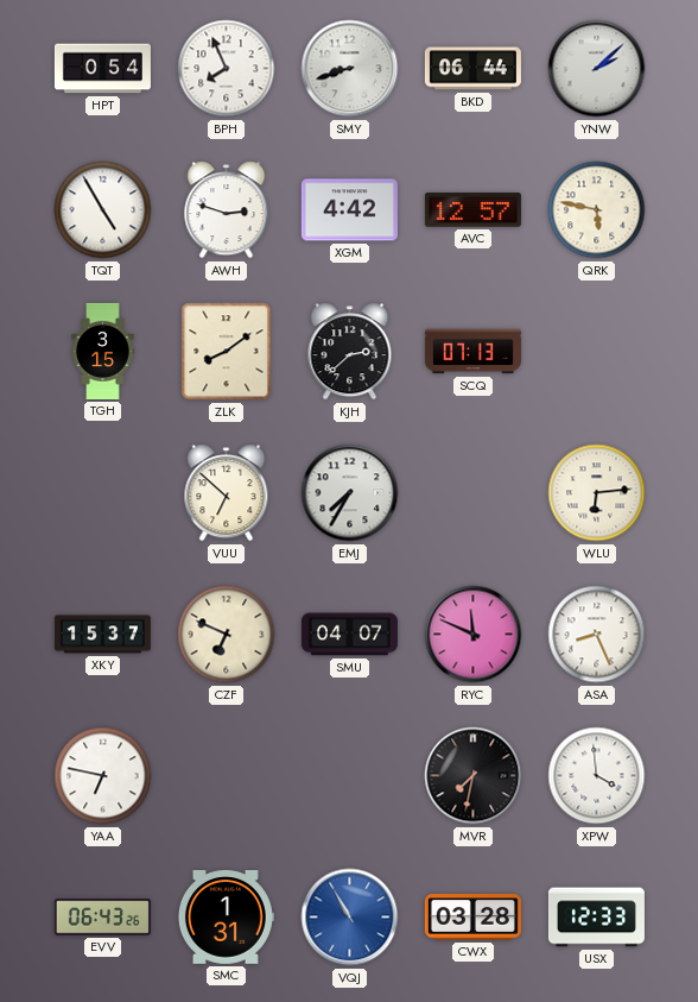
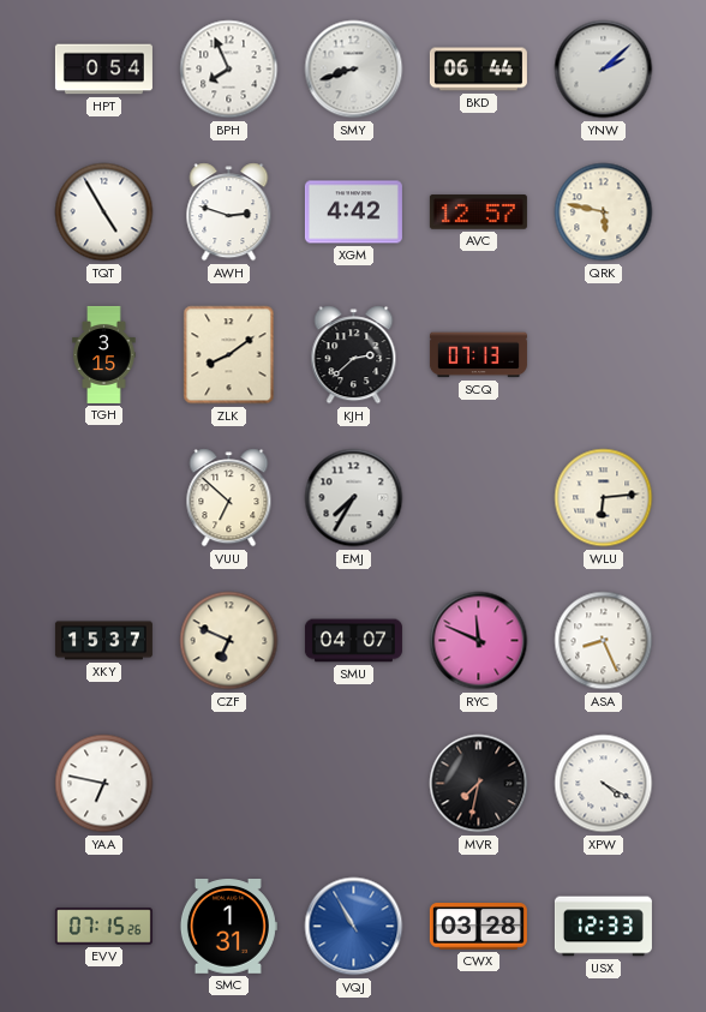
XPW: 3:59 -> 4:20 (604, 784)
EVV: 06:43 -> 07:15 (103, 927)
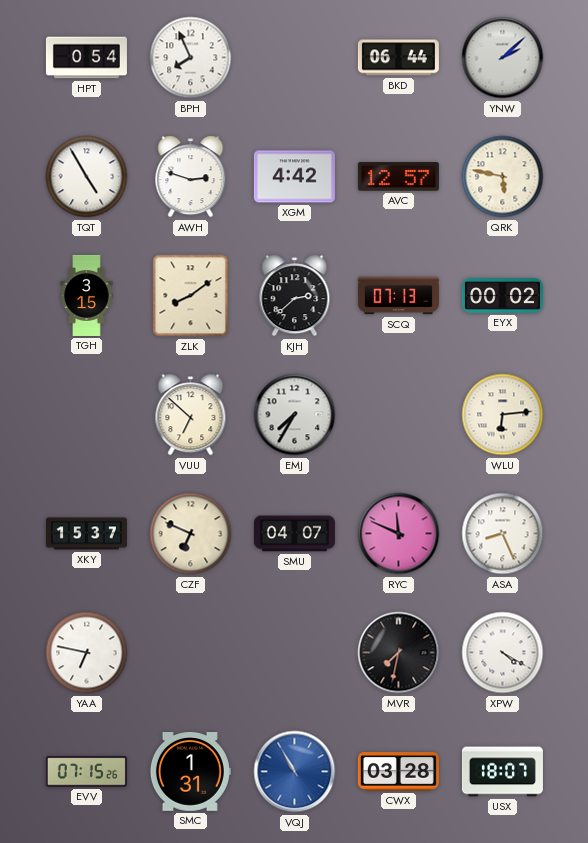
SMY: 8:42 -> none (354, 70)
EYX: none -> 00:02 (502, 296)
USX: 12:33 -> 18:07 (502, 772)
